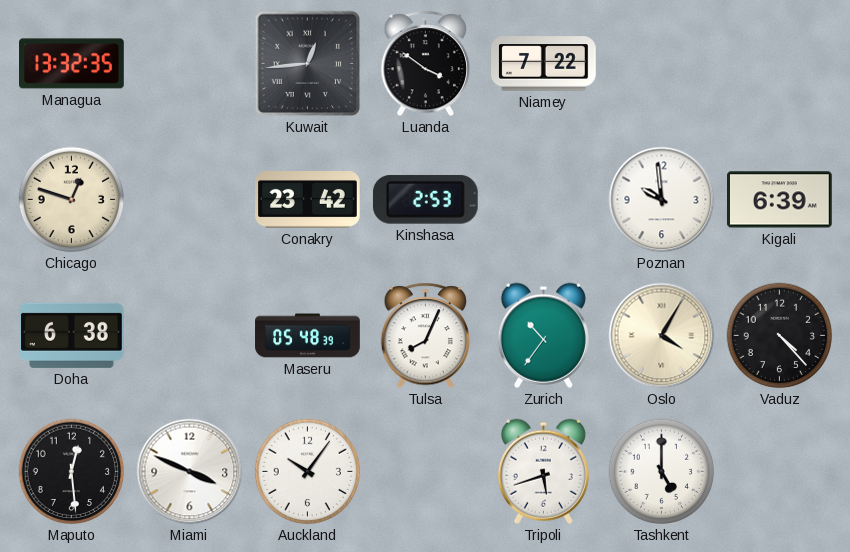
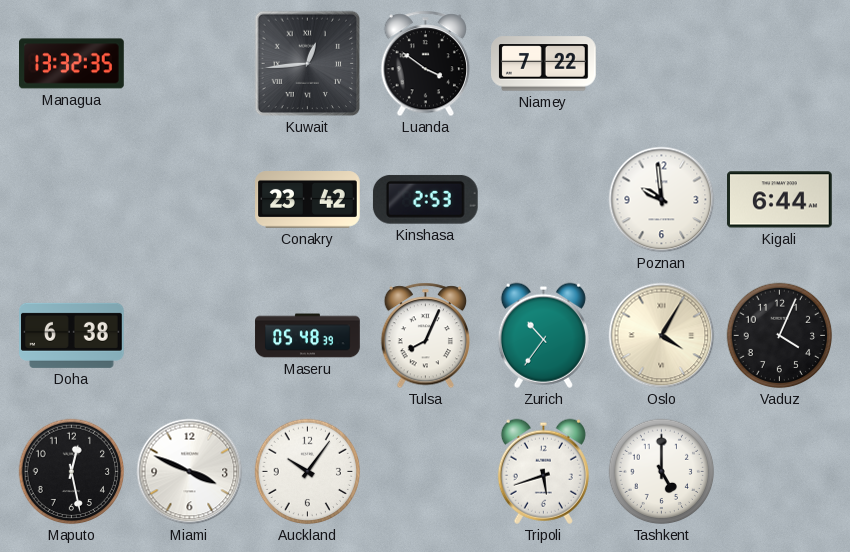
Chicago: 12:48 -> none (72, 200)
Kigali: 6:39 -> 6:44 (780, 200)
Vaduz: 4:23 -> 4:04 (780, 336)
Maputo: 12:29 -> 12:28 (72, 472)
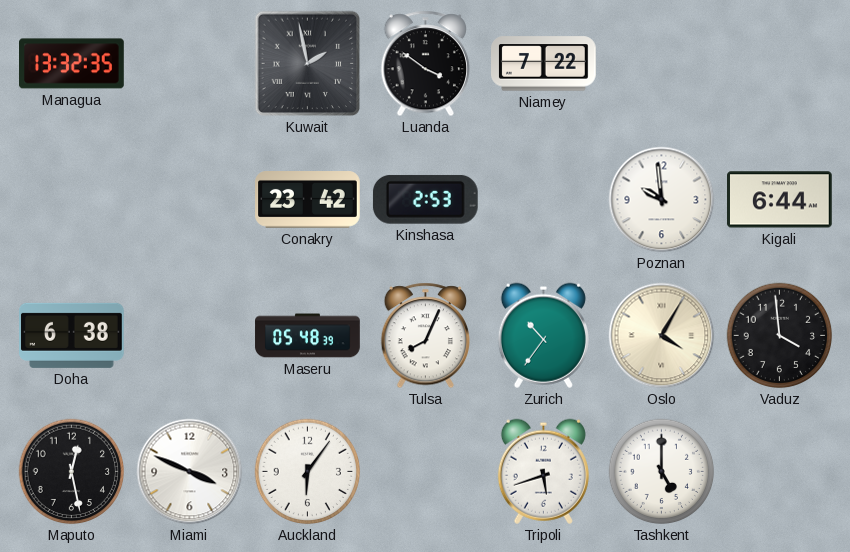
Kuwait: 12:44 -> 1:58 (308, 64)
Vaduz: 4:04 -> 3:59 (780, 336)
Auckland: 10:06 -> 6:06 (308, 472)
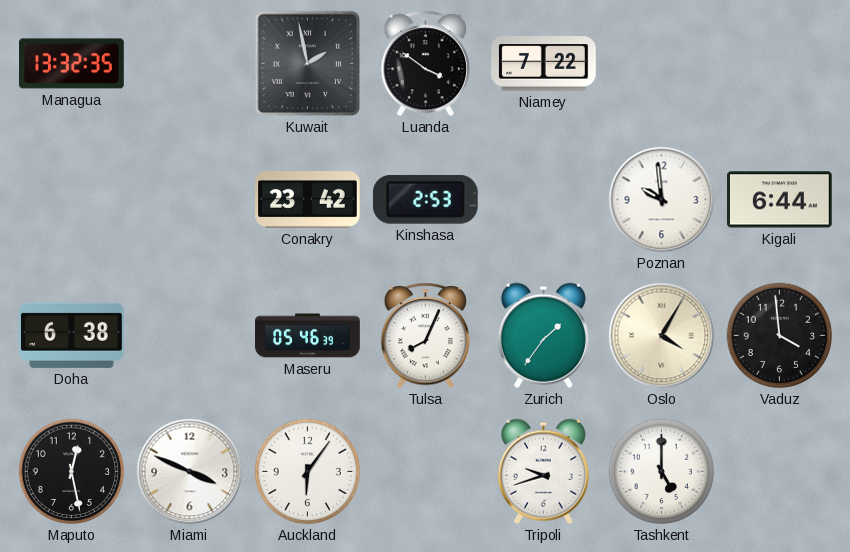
Maseru: 05:48 -> 05:46 (308, 336)
Zurich: 10:36 -> 1:36 (543, 335)
Tripoli: 5:42 -> 9:42 (543, 471)
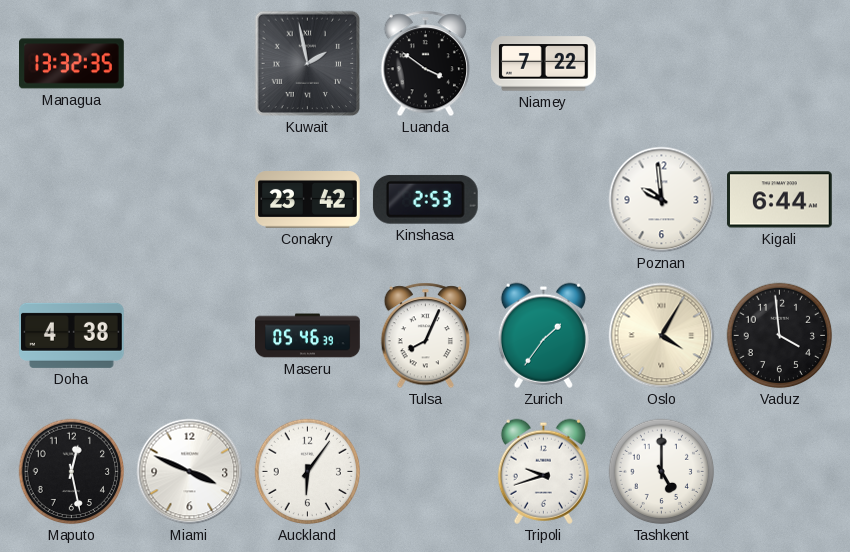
Doha: 6:38 -> 4:38 (72, 335)
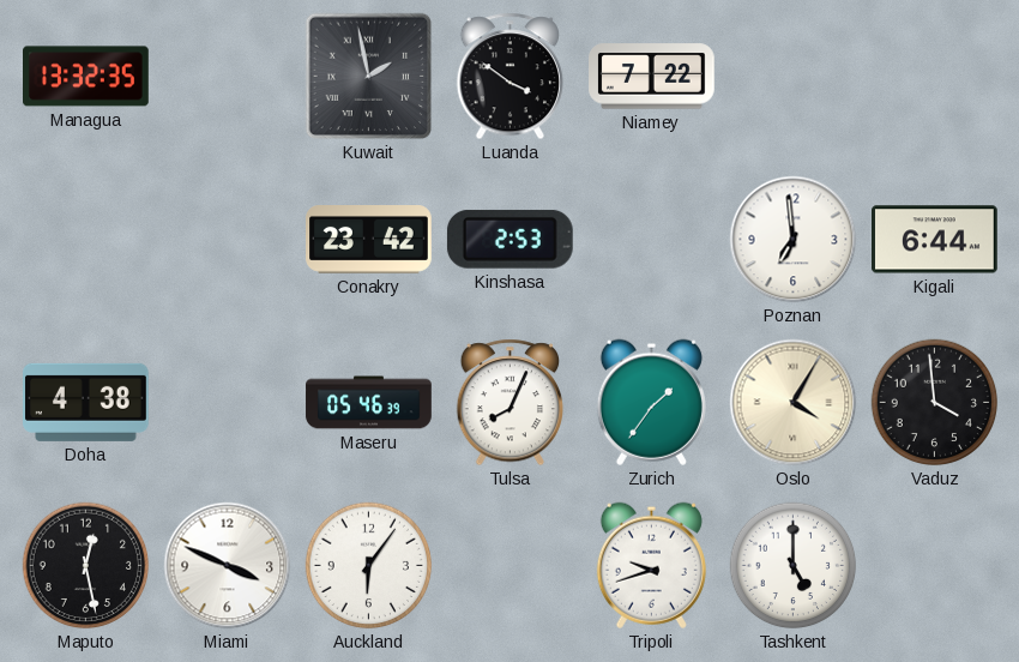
Poznan: 9:59 -> 6:59 (794, 240)
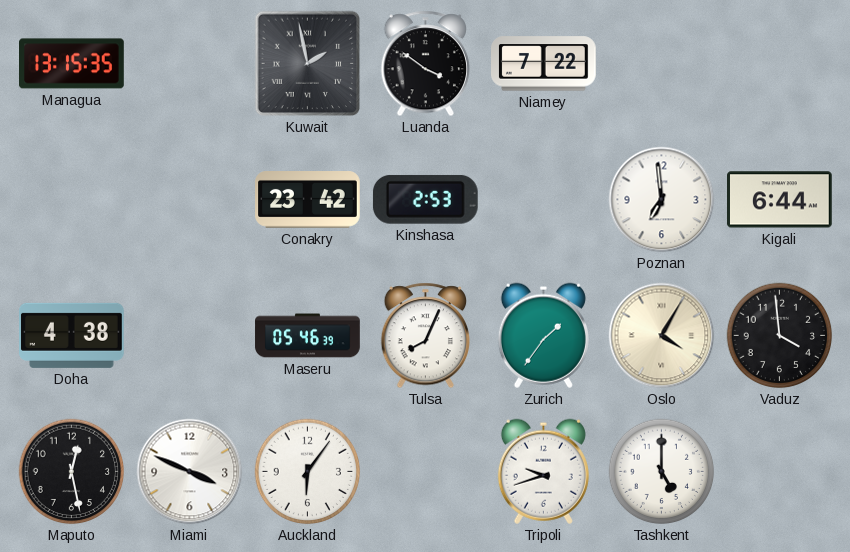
Managua: 13:32 -> 13:15 (72, 64)
